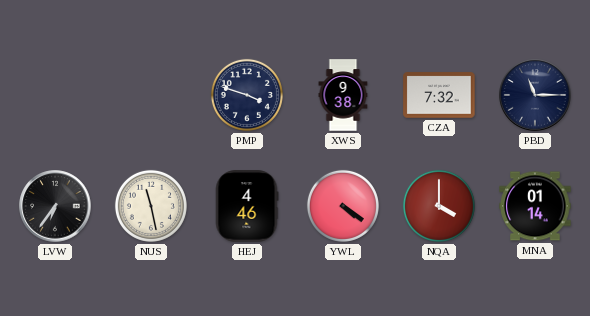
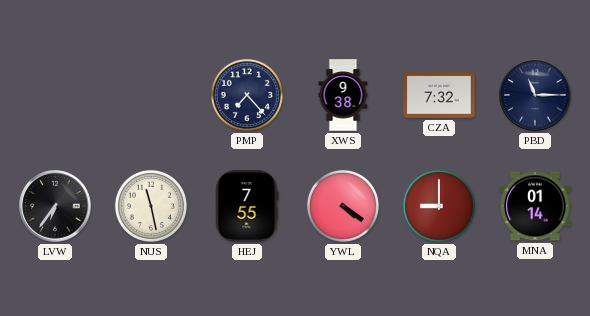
PMP: 3:48 -> 7:23 (247, 95)
HEJ: 4:46 -> 7:55 (247, 206)
NQA: 4:00 -> 9:00 (439, 206)
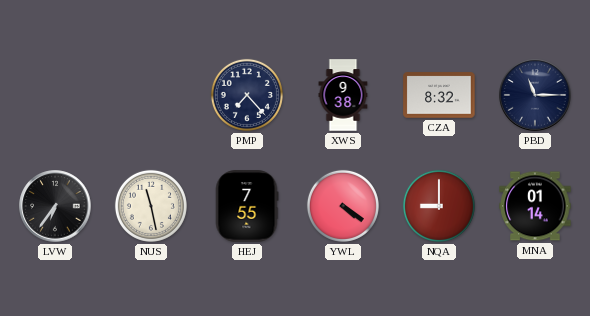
CZA: 7:32 -> 8:32 (439, 95)
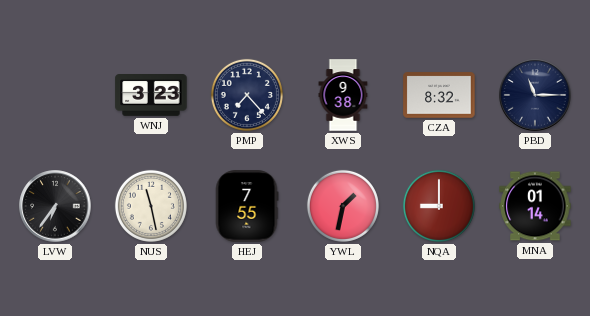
WNJ: none -> 3:23 (151, 96)
YWL: 4:21 -> 1:32 (343, 206)
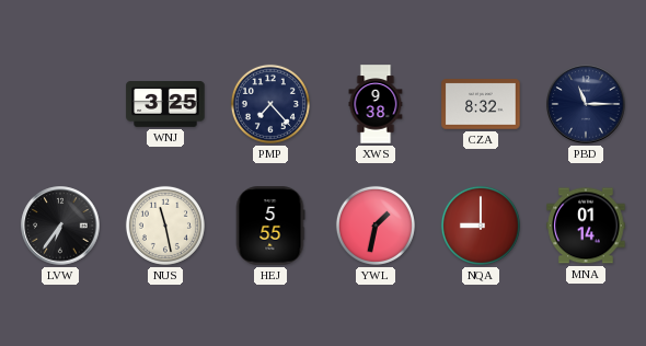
WNJ: 3:23 -> 3:25 (165, 105)
HEJ: 7:55 -> 5:55 (270, 226)
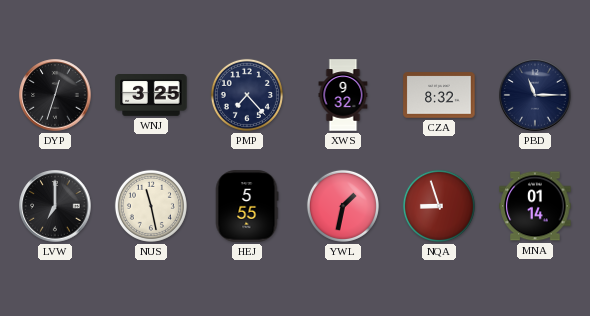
DYP: none -> 12:33 (55, 95)
XWS: 9:38 -> 9:32 (343, 95)
LVW: 6:36 -> 7:00 (55, 206)
NQA: 9:00 -> 8:57 (439, 206)
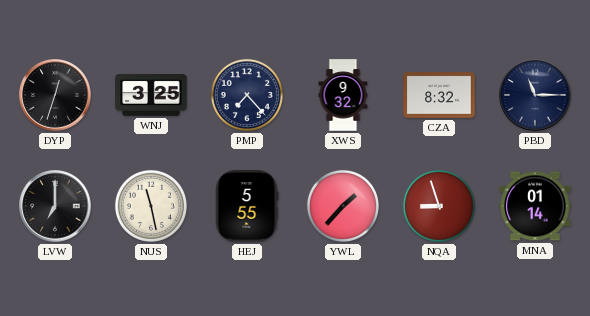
YWL: 1:32 -> 1:37 (343, 206)
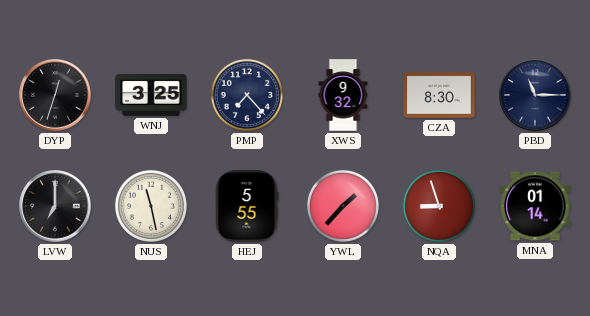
CZA: 8:32 -> 8:30 (439, 95)
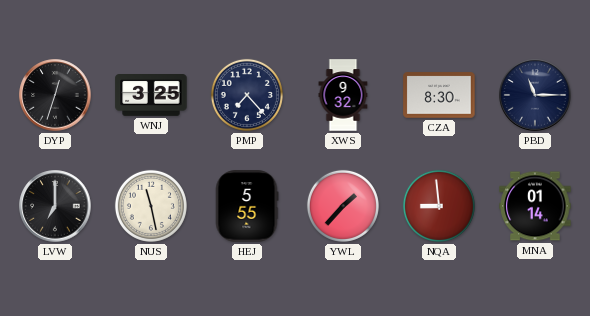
NQA: 8:57 -> 8:59 (439, 206)
